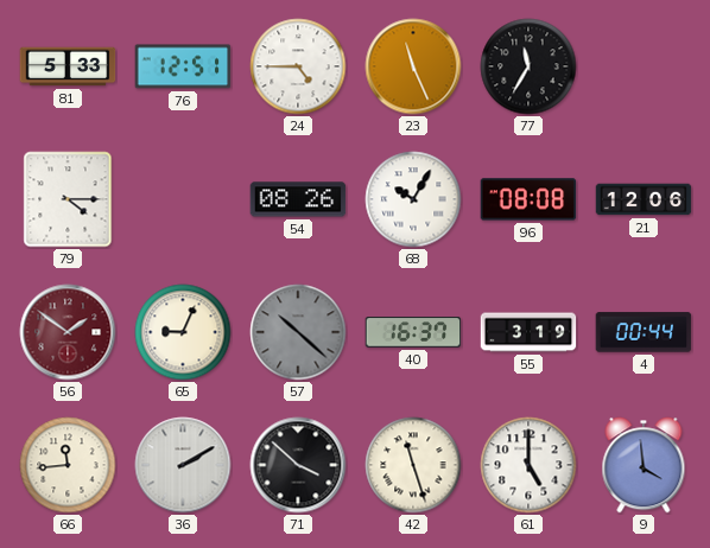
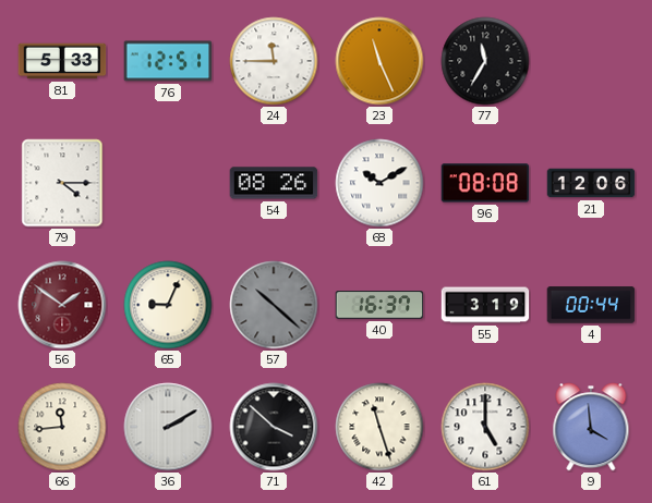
24: 4:45 -> 11:45 (274, 61)
68: 10:05 -> 10:10 (379, 183)
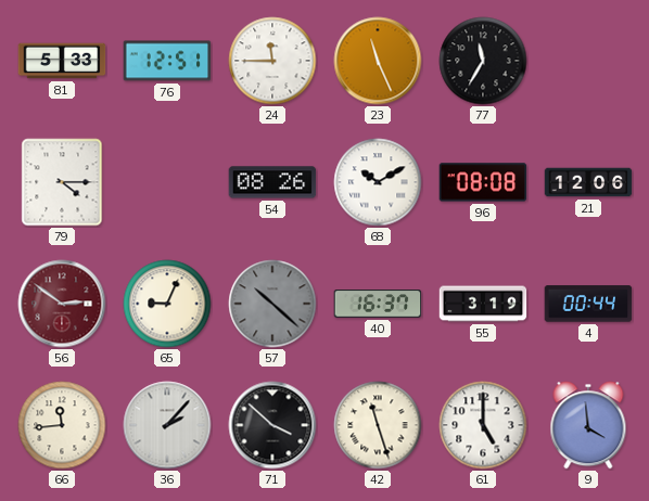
56: 1:51 -> 2:51 (62, 304)
36: 2:10 -> 2:07 (167, 425)
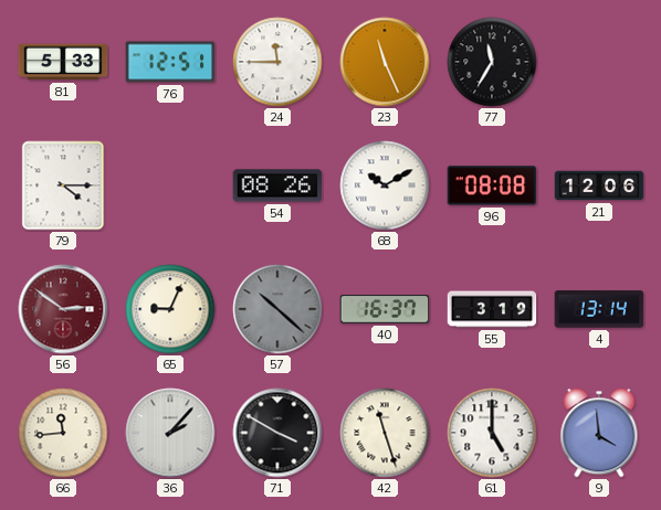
4: 00:44 -> 13:14 (599, 309)
71: 3:52 -> 3:50 (277, 433)
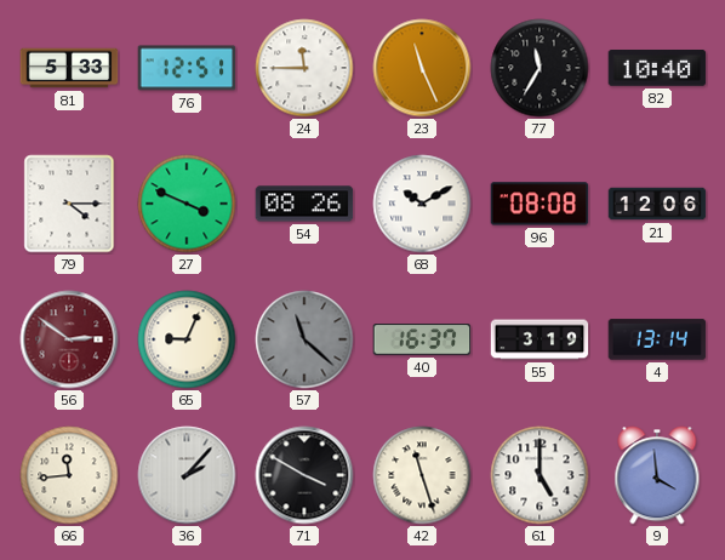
82: none -> 10:40 (657, 68)
27: none -> 3:49 (187, 204)
57: 10:22 -> 11:22 (304, 339)
